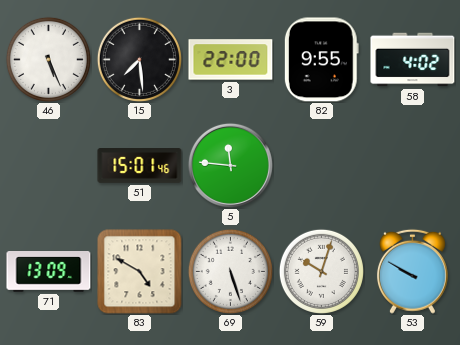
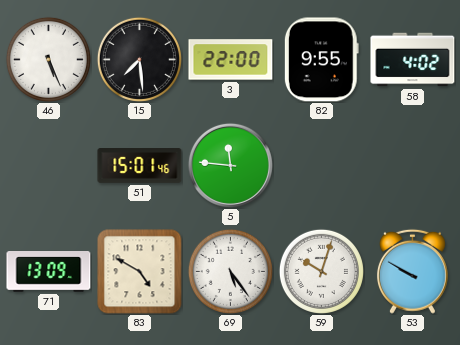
69: 5:27 -> 5:24 (230, 271)
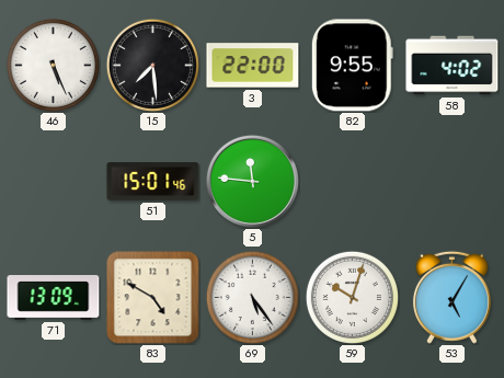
53: 9:50 -> 5:05 (451, 297)
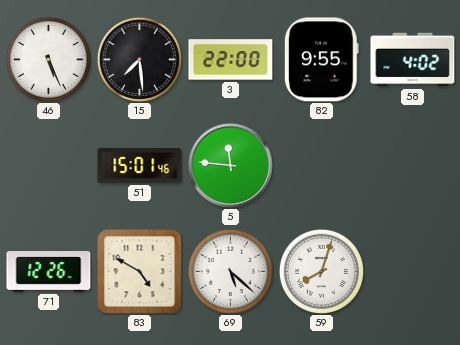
71: 13:09 -> 12:26 (49, 272)
69: 5:24 -> 5:22 (230, 271)
59: 10:03 -> 8:03 (321, 271)
53: 5:05 -> none (451, 297)
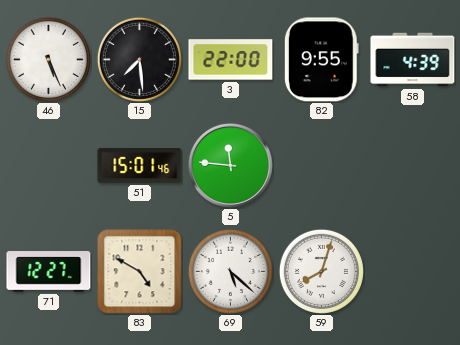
58: 4:02 -> 4:39 (413, 60)
71: 12:26 -> 12:27 (49, 272)
